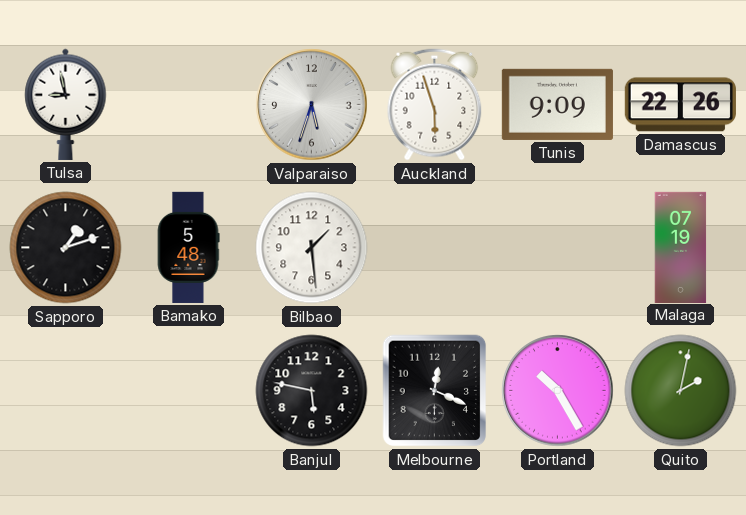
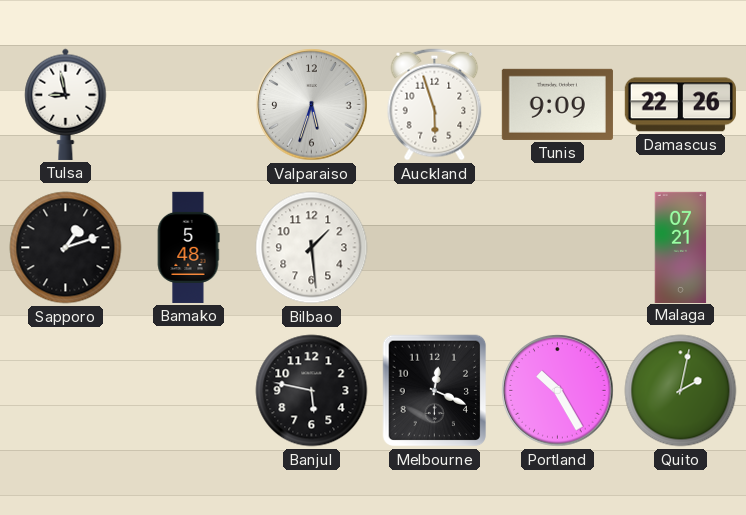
Malaga: 07:19 -> 07:21 (681, 247)
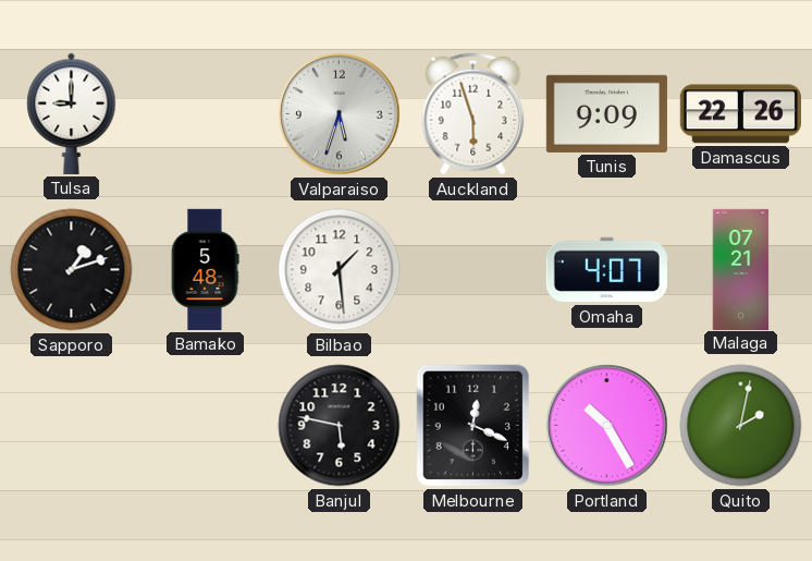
Tulsa: 8:58 -> 9:00 (72, 113)
Omaha: none -> 4:07 (606, 270)
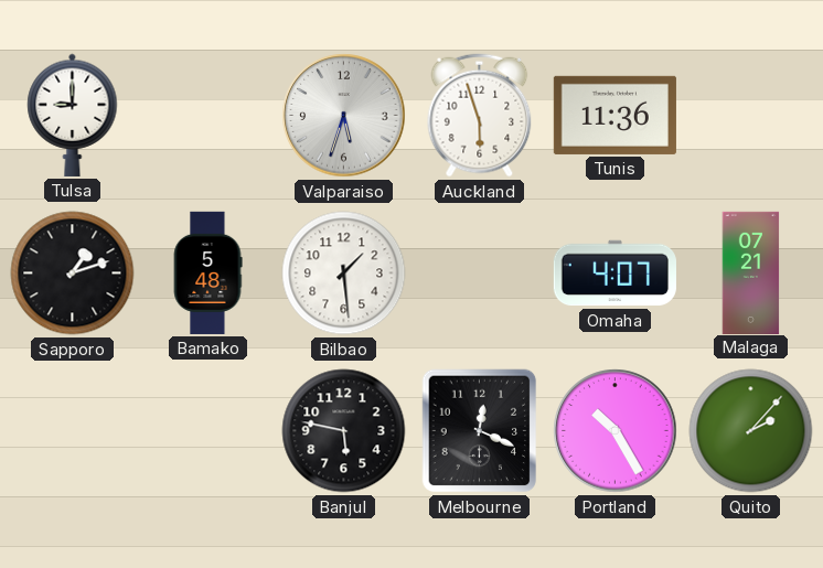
Tunis: 9:09 -> 11:36 (614, 115)
Damascus: 22:26 -> none (740, 114)
Quito: 2:02 -> 2:07 (751, 431)
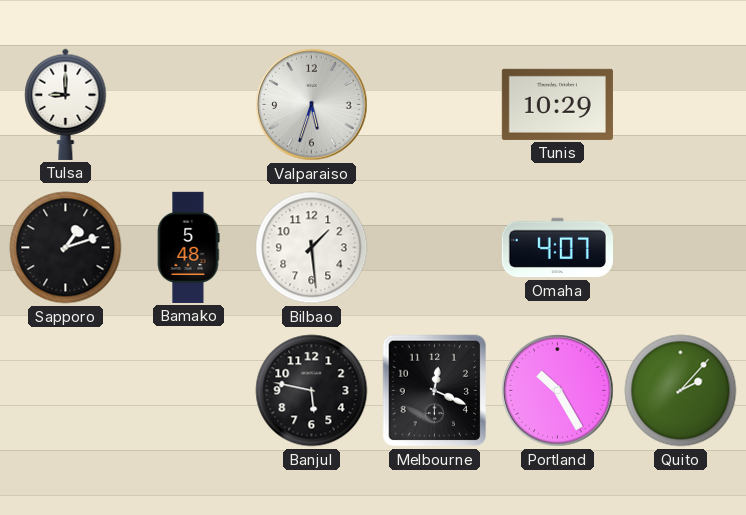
Auckland: 5:57 -> none (480, 116)
Tunis: 11:36 -> 10:29 (557, 104)
Malaga: 07:21 -> none (751, 272)
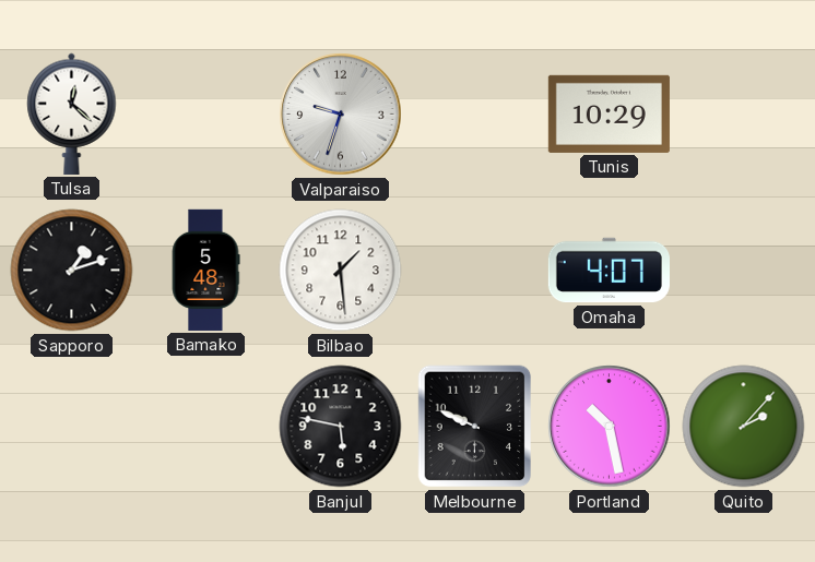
Tulsa: 9:00 -> 12:22 (72, 113)
Valparaiso: 5:33 -> 9:33 (341, 115)
Melbourne: 12:19 -> 9:49 (475, 427)
Portland: 10:25 -> 10:28 (610, 427)
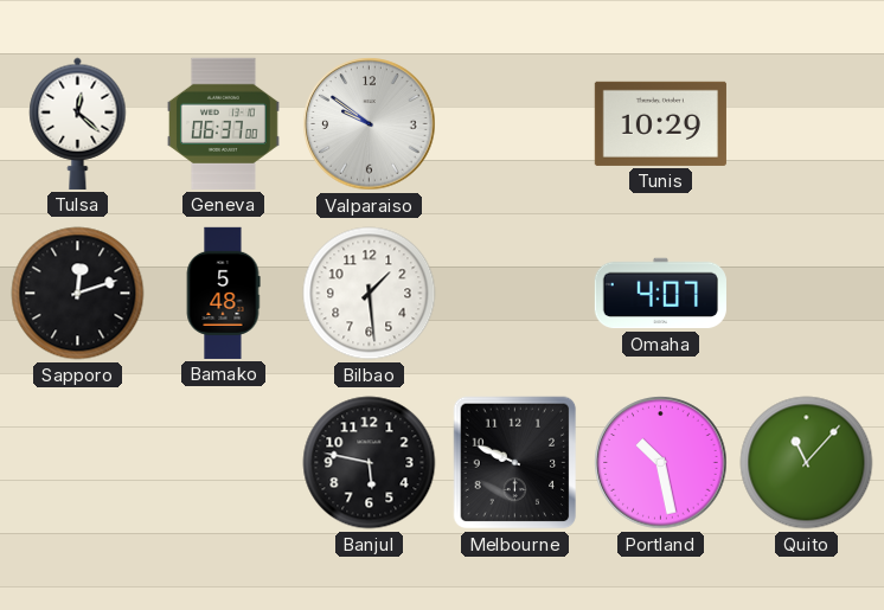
Geneva: none -> 06:37 (223, 123)
Valparaiso: 9:33 -> 9:51 (370, 124)
Sapporo: 1:12 -> 12:12 (78, 294)
Quito: 2:07 -> 11:07 (807, 463)
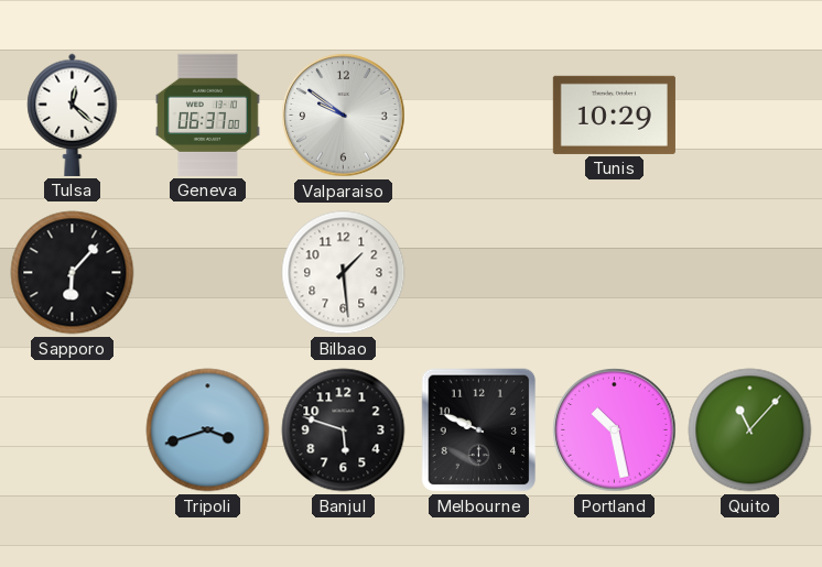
Sapporo: 12:12 -> 6:07 (73, 273)
Bamako: 5:48 -> none (223, 293)
Omaha: 4:07 -> none (660, 294)
Tripoli: none -> 3:42 (208, 430)
Banjul: 5:47 -> 5:48 (344, 430)
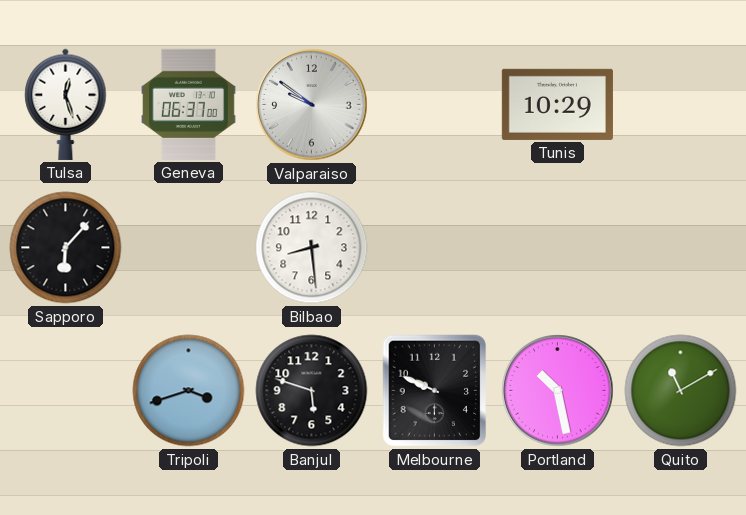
Tulsa: 12:22 -> 12:27 (66, 104)
Bilbao: 1:29 -> 8:29 (312, 248)
Quito: 11:07 -> 11:10 (681, 391)
